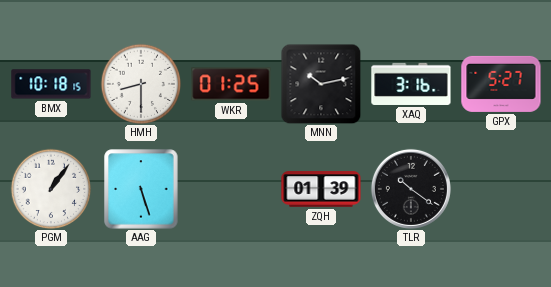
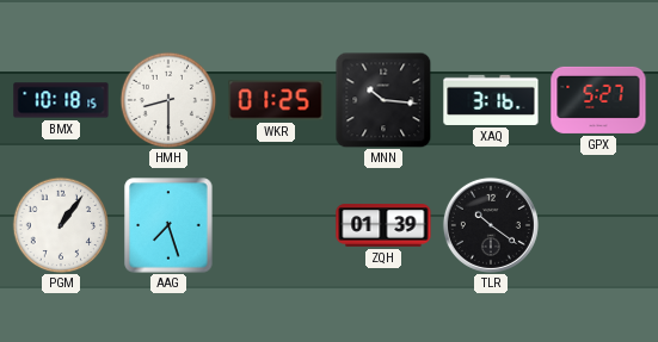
MNN: 10:13 -> 10:16 (383, 100)
AAG: 5:27 -> 7:27 (168, 225)
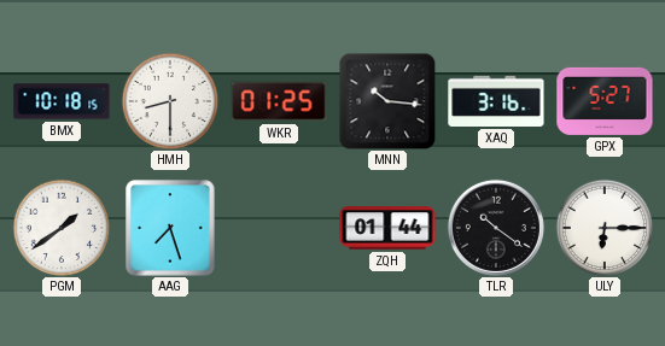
PGM: 1:06 -> 1:39 (62, 228)
ZQH: 01:39 -> 01:44 (387, 228)
ULY: none -> 6:15 (605, 228)
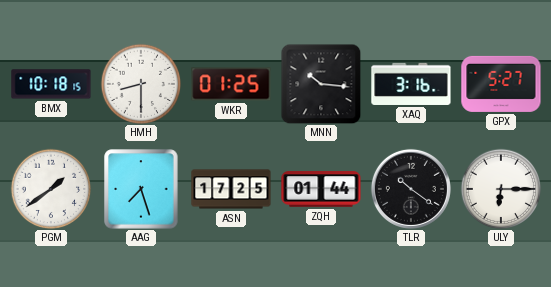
ASN: none -> 17:25 (231, 189)
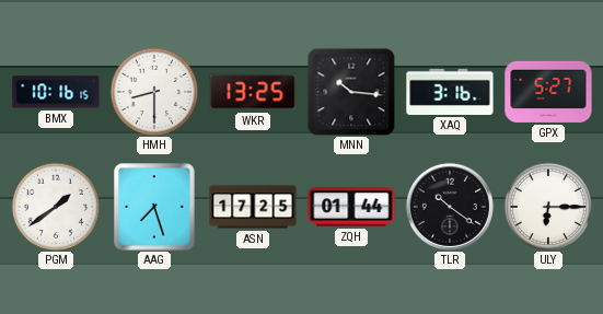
BMX: 10:18 -> 10:16 (56, 92)
WKR: 01:25 -> 13:25 (253, 92)
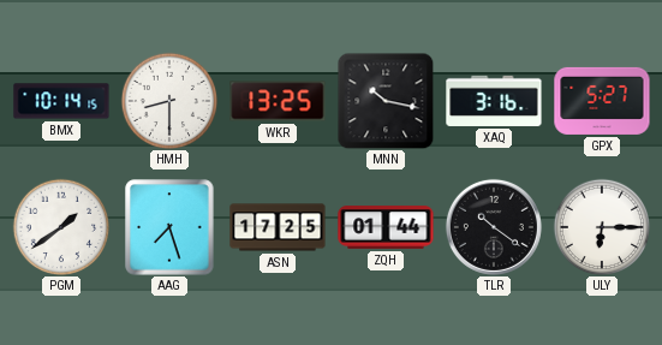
BMX: 10:16 -> 10:14 (61, 101)
MNN: 10:16 -> 10:17 (386, 101)
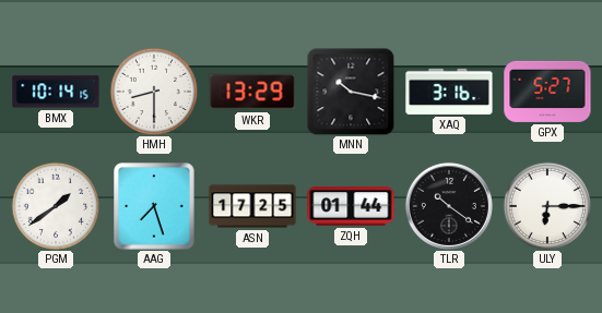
WKR: 13:25 -> 13:29 (252, 92)
